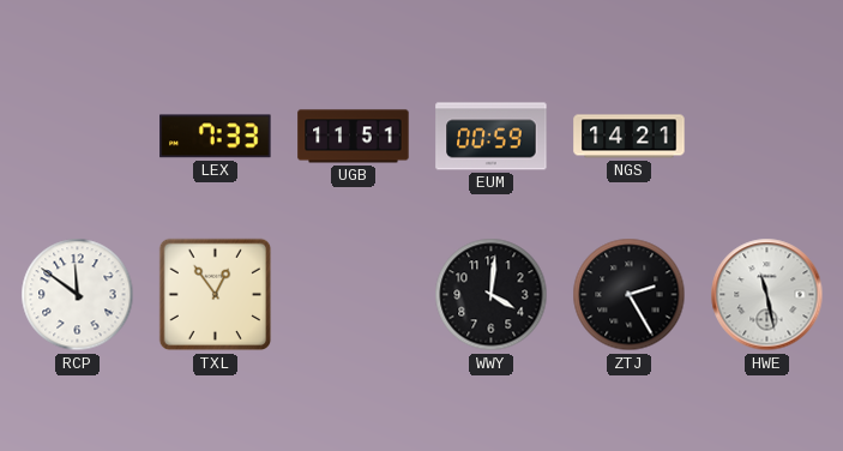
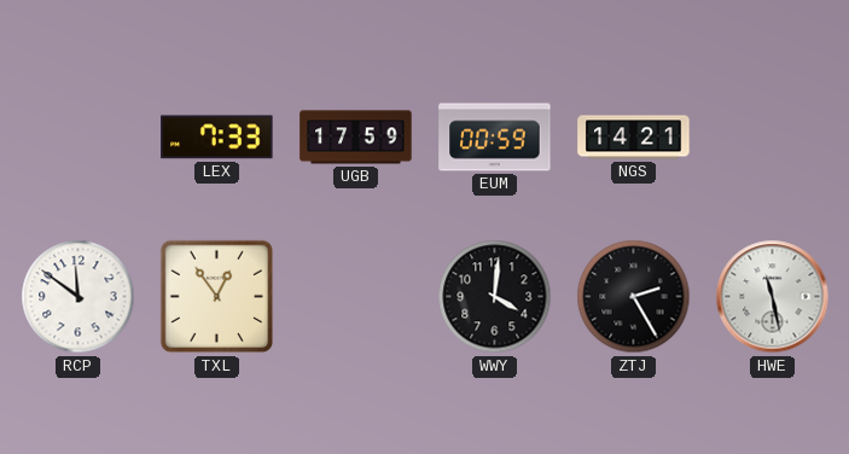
UGB: 11:51 -> 17:59 (356, 138)
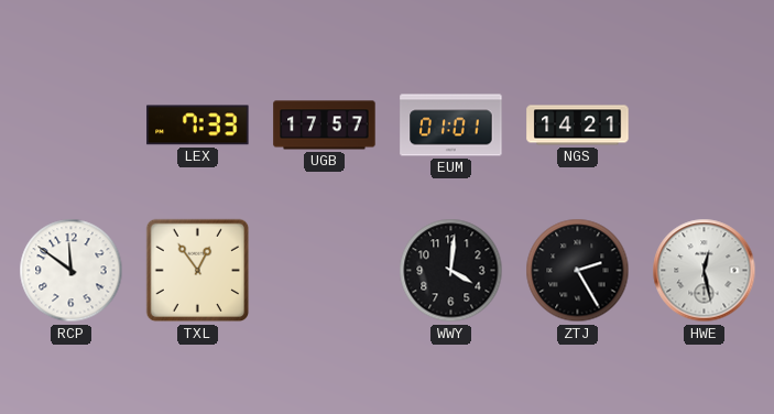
UGB: 17:59 -> 17:57 (325, 126)
EUM: 00:59 -> 01:01 (451, 126)
HWE: 11:28 -> 12:28 (705, 271)
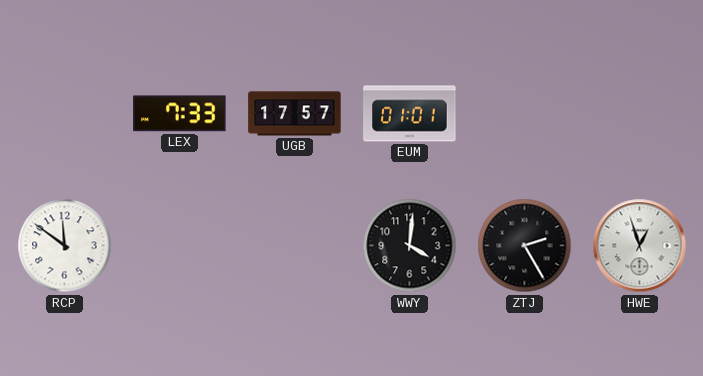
NGS: 14:21 -> none (578, 126)
TXL: 12:54 -> none (198, 271)
HWE: 12:28 -> 12:57 (640, 246)
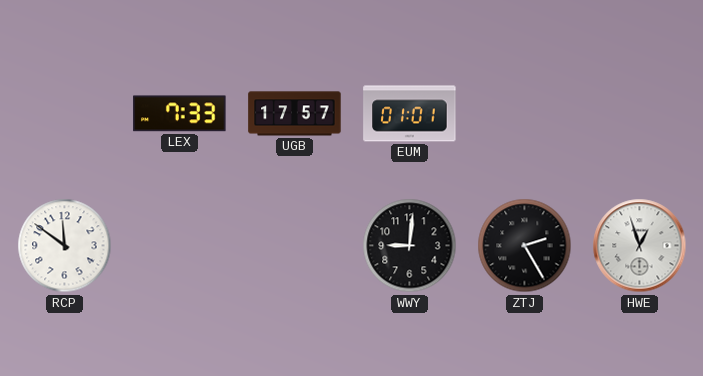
WWY: 4:01 -> 9:01 (410, 246)
